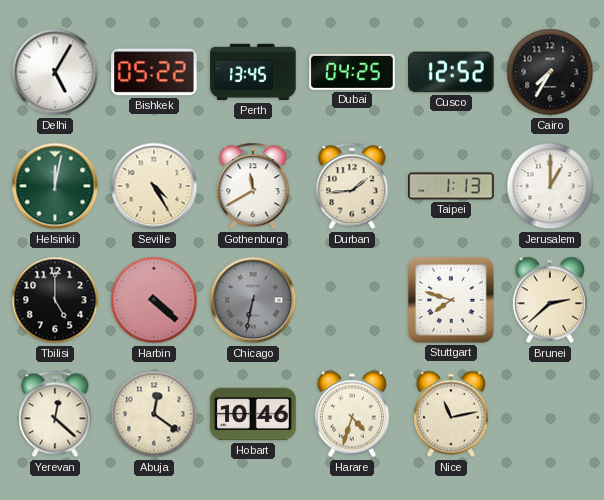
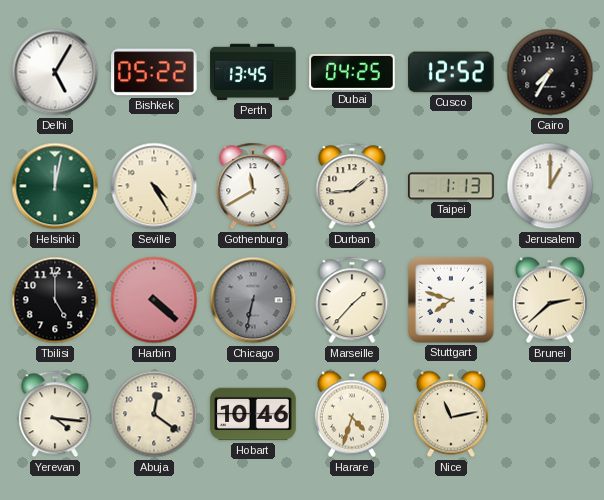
Marseille: none -> 1:37 (352, 300)
Yerevan: 12:22 -> 4:16 (55, 414)
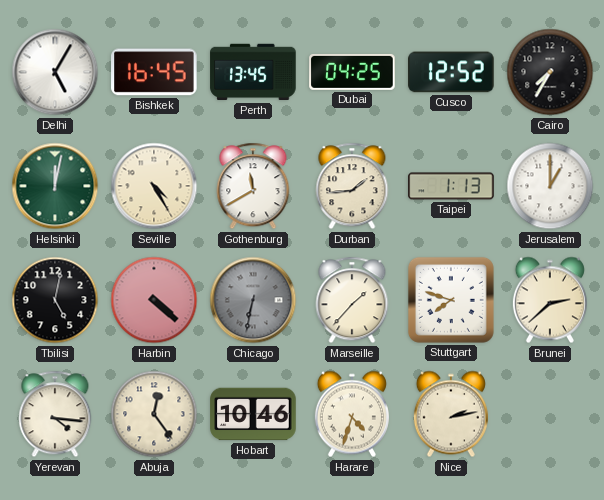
Bishkek: 05:22 -> 16:45 (154, 72)
Tbilisi: 5:00 -> 5:02 (55, 300)
Abuja: 12:21 -> 12:24 (154, 414)
Nice: 11:13 -> 2:13 (451, 414)
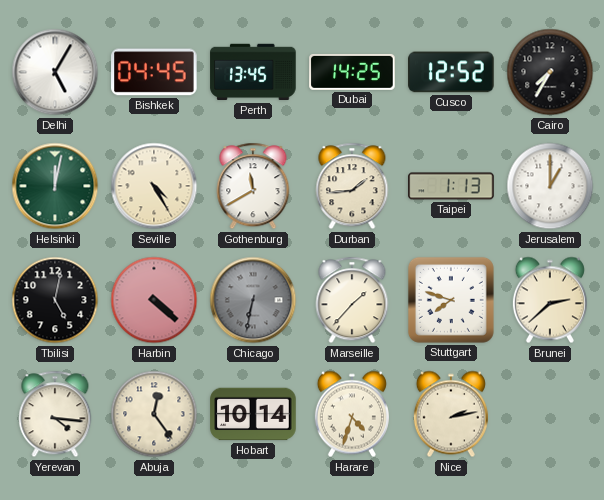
Bishkek: 16:45 -> 04:45 (154, 72)
Dubai: 04:25 -> 14:25 (352, 72)
Hobart: 10:46 -> 10:14 (253, 414)
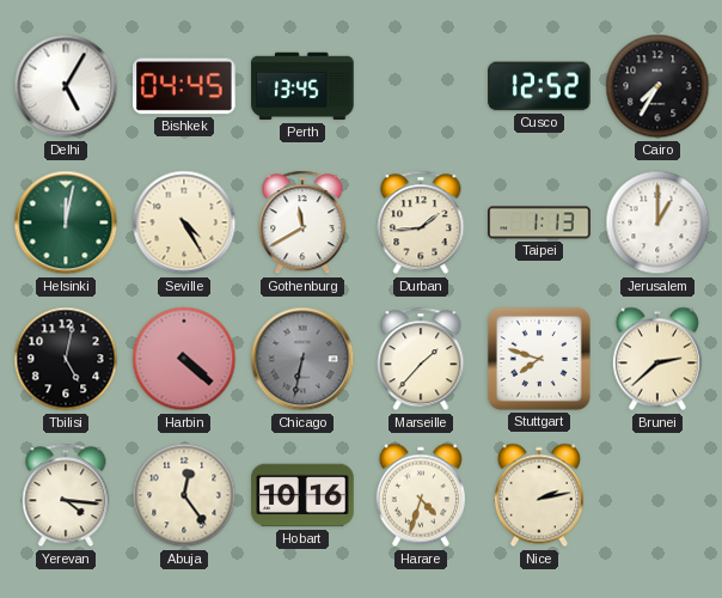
Dubai: 14:25 -> none (352, 72)
Hobart: 10:14 -> 10:16 (302, 495)
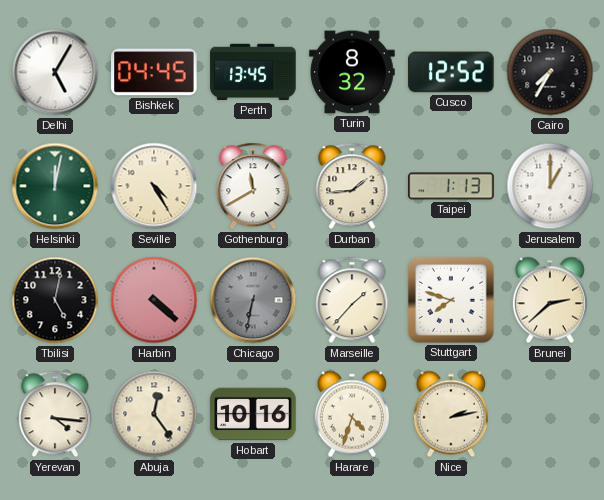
Turin: none -> 8:32 (352, 72)
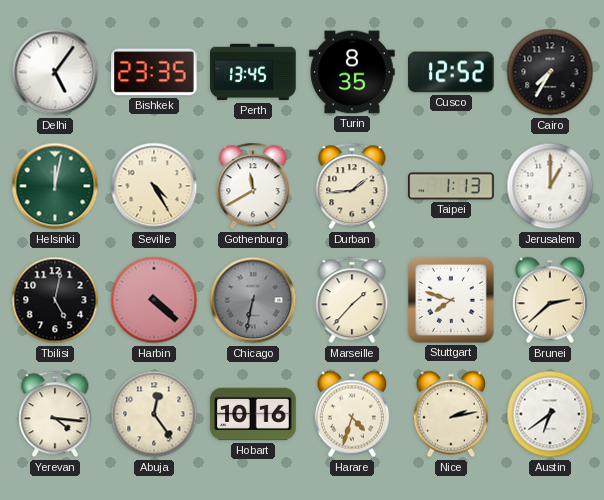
Delhi: 5:05 -> 5:06 (55, 72)
Bishkek: 04:45 -> 23:35 (154, 72)
Turin: 8:32 -> 8:35 (352, 72)
Austin: none -> 6:39 (550, 414)
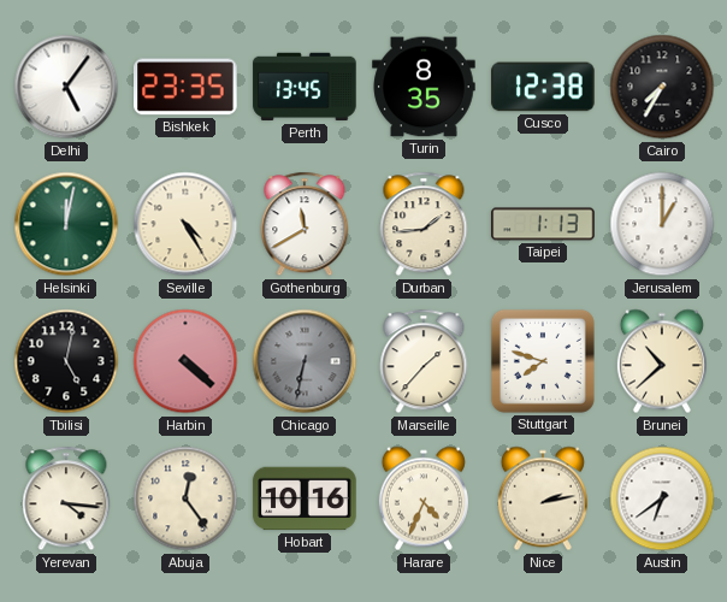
Cusco: 12:52 -> 12:38 (543, 87)
Brunei: 2:38 -> 10:38 (662, 361)
Harare: 4:33 -> 4:34 (424, 498)
